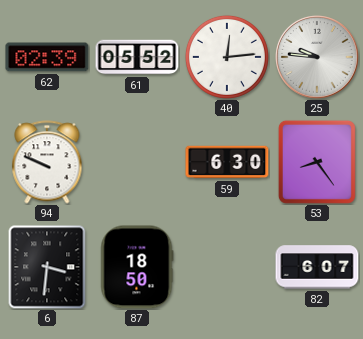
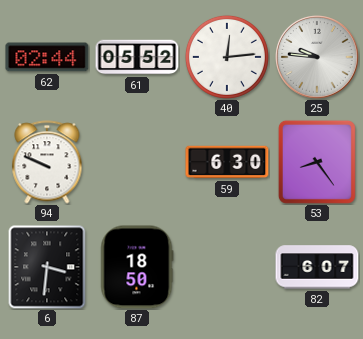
62: 02:39 -> 02:44 (47, 57)
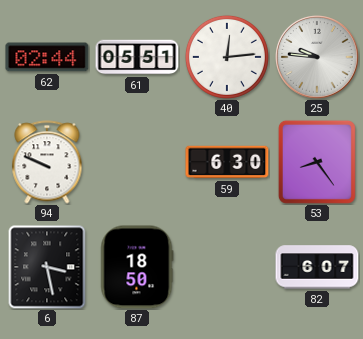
61: 05:52 -> 05:51 (137, 57)
6: 3:31 -> 3:28 (47, 267)
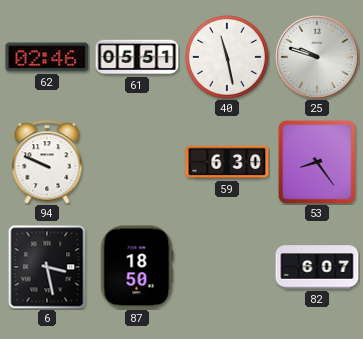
62: 02:44 -> 02:46 (47, 57)
40: 12:14 -> 11:28 (227, 57)
25: 9:46 -> 9:48 (318, 58)
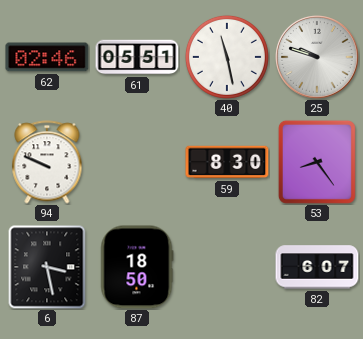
59: 6:30 -> 8:30 (227, 162)
